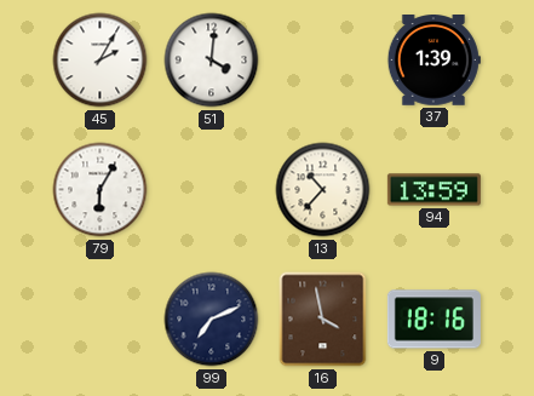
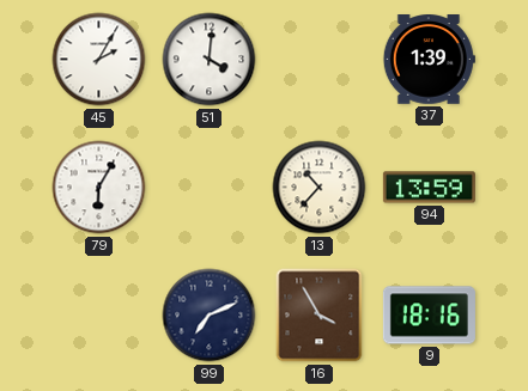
16: 3:58 -> 3:55 (320, 316)
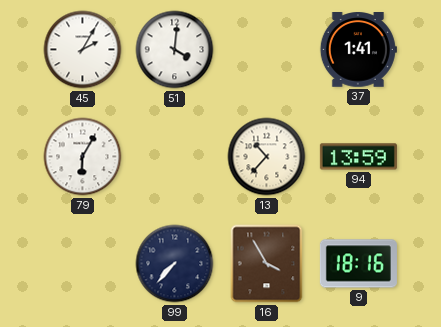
37: 1:39 -> 1:41 (358, 50)
99: 7:11 -> 7:37 (175, 264)
